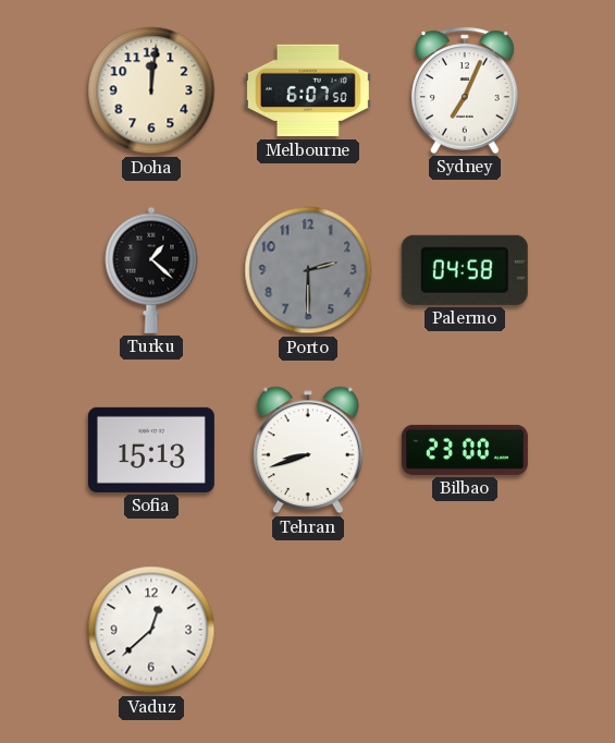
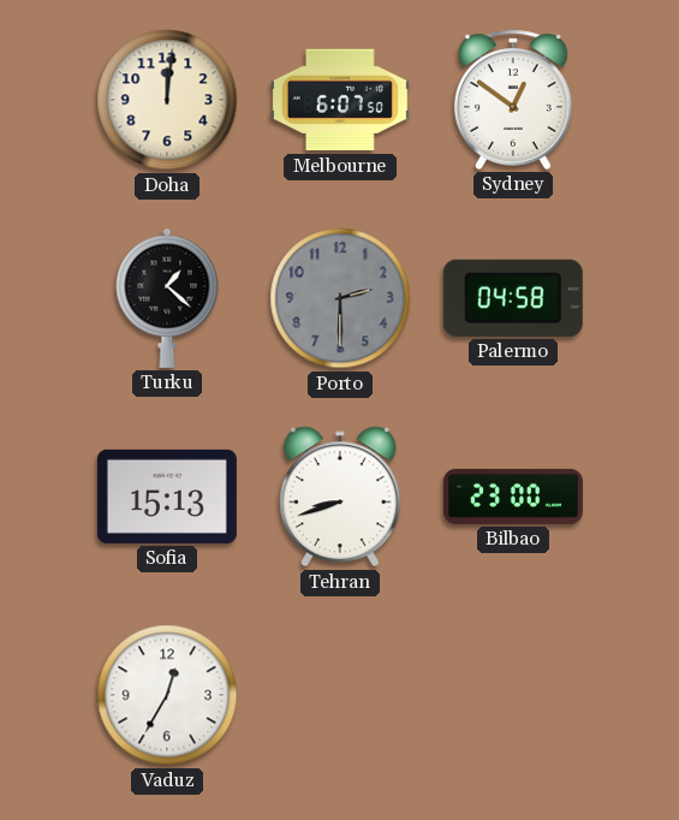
Sydney: 7:04 -> 12:51 (513, 100)
Vaduz: 12:38 -> 12:35 (167, 695)
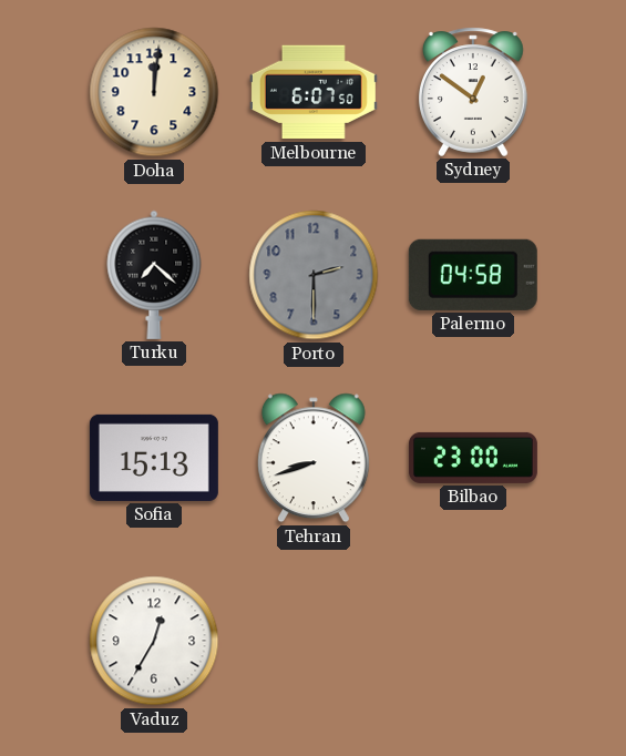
Turku: 1:22 -> 7:22 (154, 275)
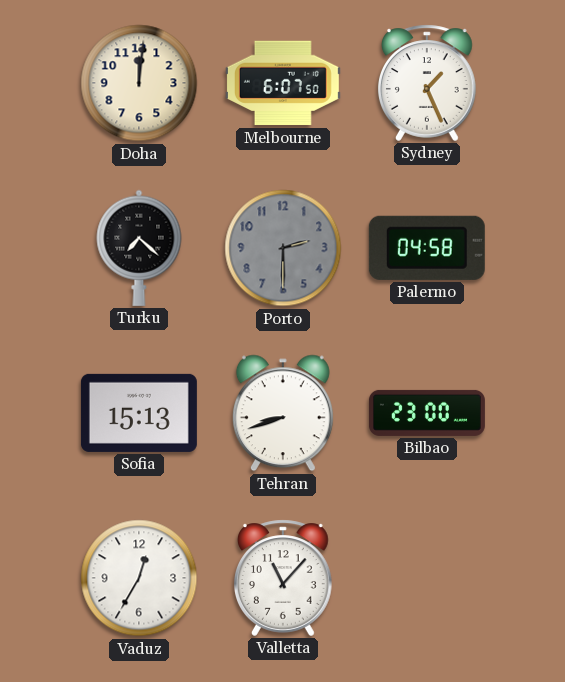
Sydney: 12:51 -> 1:26 (427, 83)
Valletta: none -> 11:07 (283, 578)
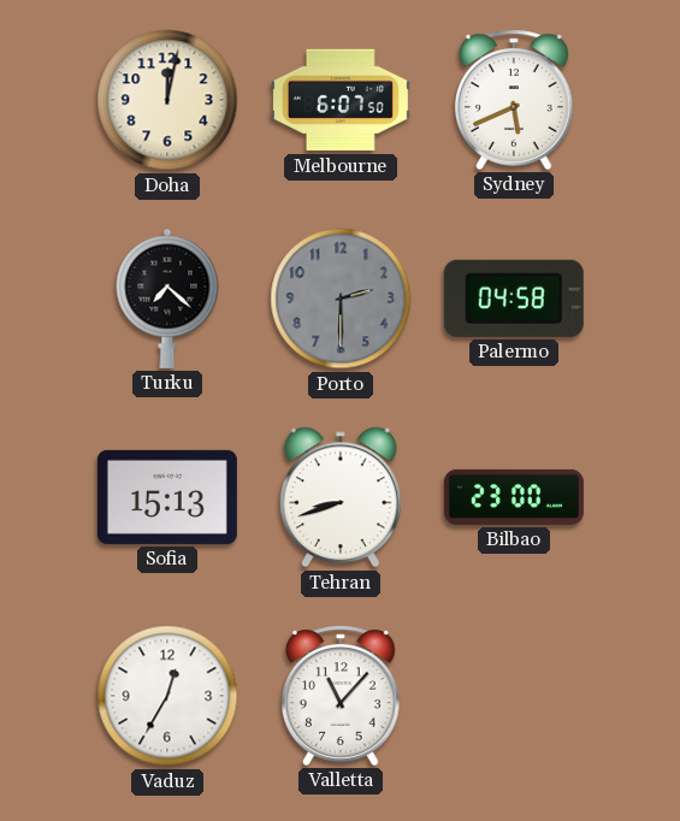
Doha: 12:01 -> 12:02 (167, 100)
Sydney: 1:26 -> 5:41 (514, 100)
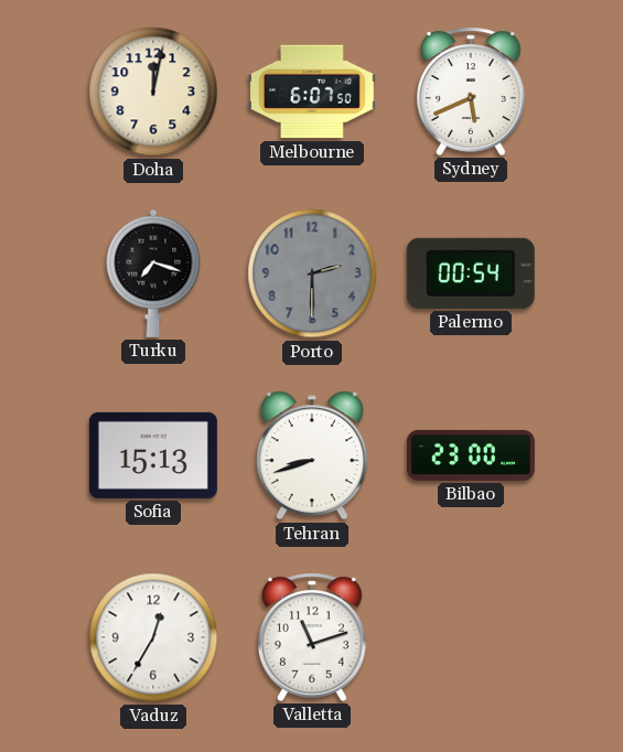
Turku: 7:22 -> 7:18 (153, 273)
Palermo: 04:58 -> 00:54 (471, 273)
Valletta: 11:07 -> 11:12 (312, 637)
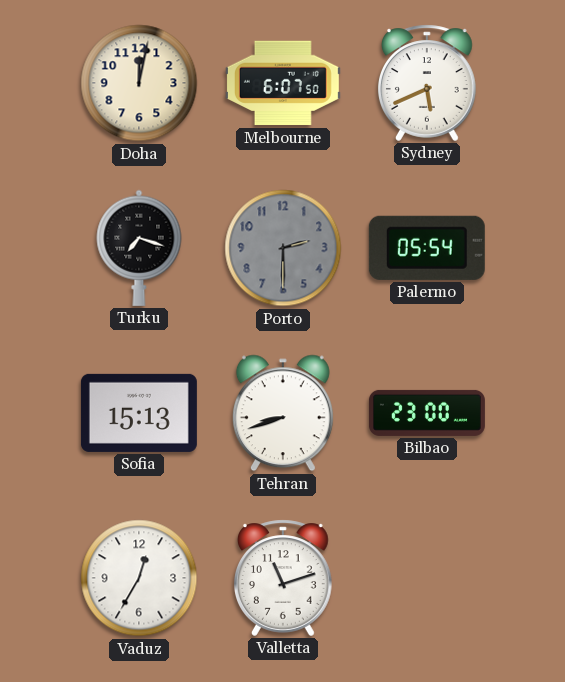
Palermo: 00:54 -> 05:54 (427, 248)
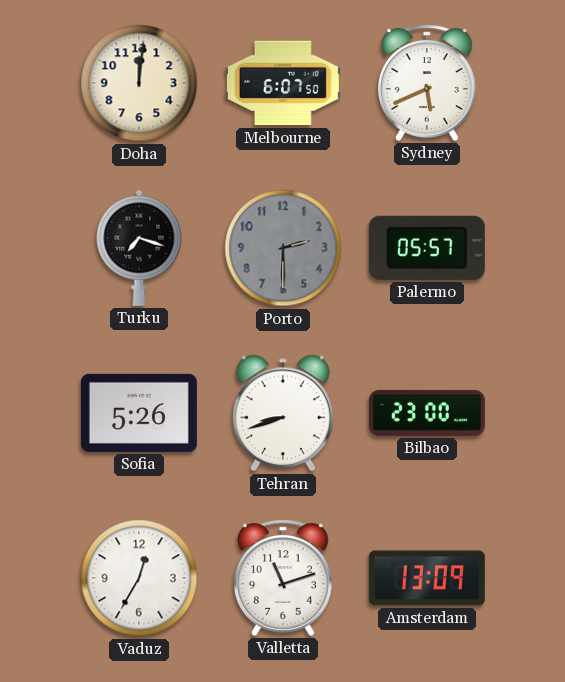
Doha: 12:02 -> 12:01 (139, 83)
Palermo: 05:54 -> 05:57 (427, 248)
Sofia: 15:13 -> 5:26 (139, 413)
Amsterdam: none -> 13:09 (427, 578)
